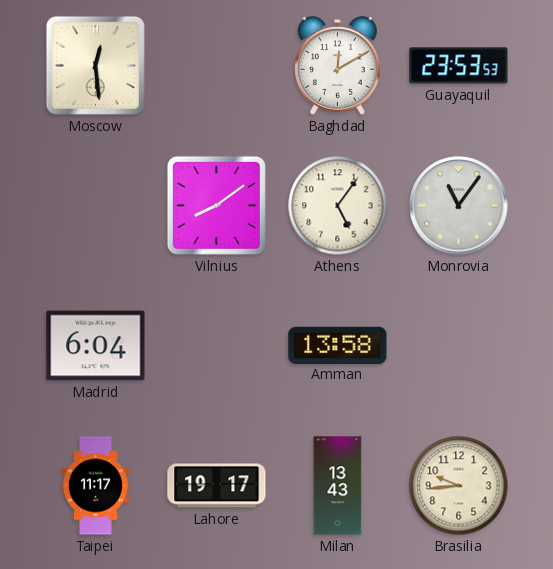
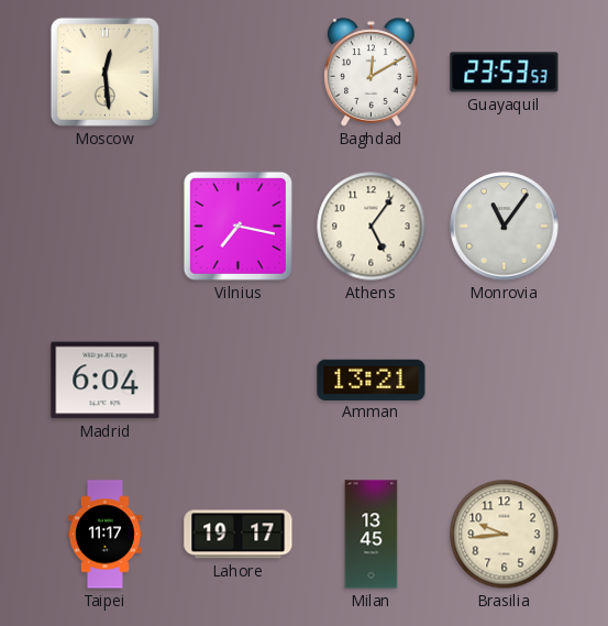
Vilnius: 8:09 -> 7:17 (237, 226)
Amman: 13:58 -> 13:21 (372, 380)
Milan: 13:43 -> 13:45 (372, 535)
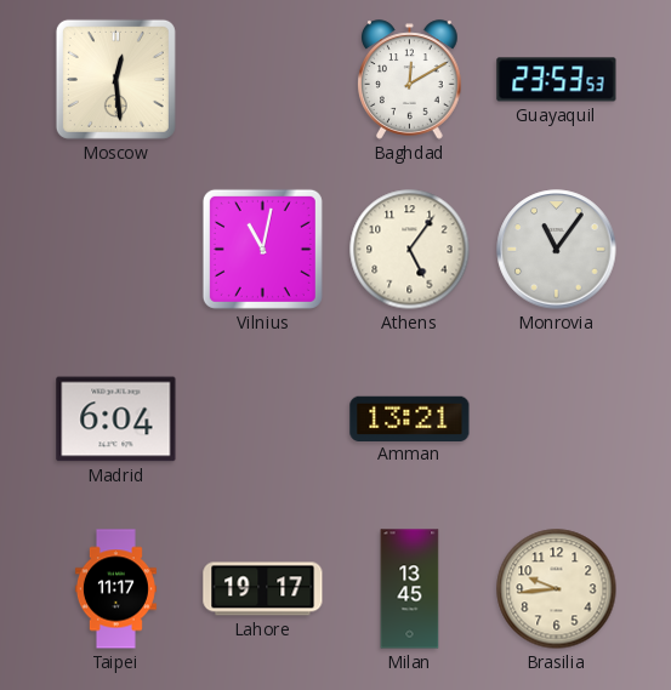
Vilnius: 7:17 -> 11:02 (262, 249)
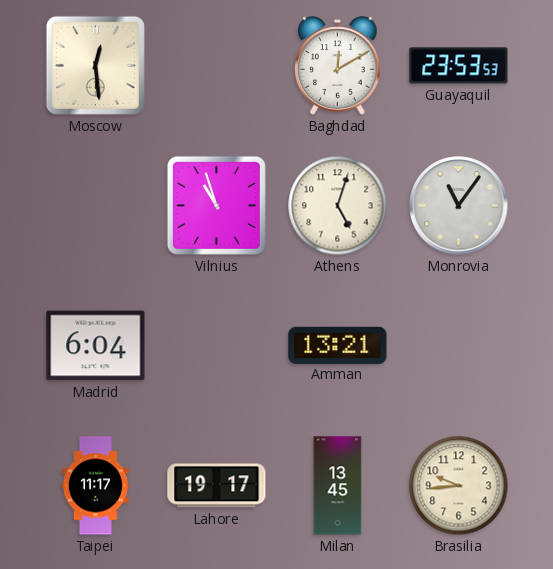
Vilnius: 11:02 -> 10:57 (216, 205)
Athens: 5:06 -> 5:03 (338, 206)
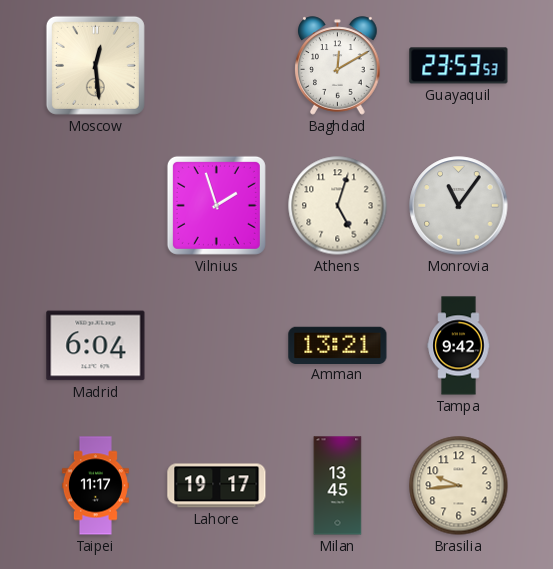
Vilnius: 10:57 -> 1:57 (216, 205)
Tampa: none -> 9:42 (459, 346)
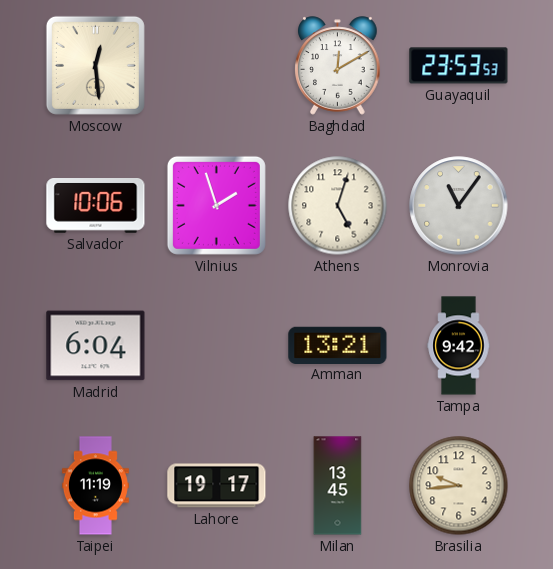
Salvador: none -> 10:06 (96, 206)
Taipei: 11:17 -> 11:19 (95, 486)
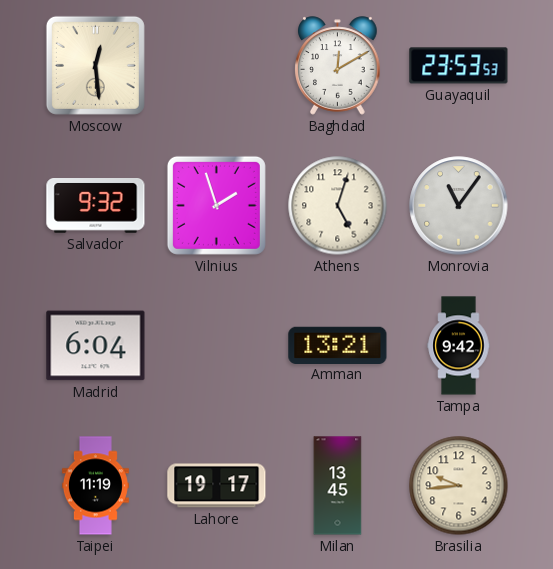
Salvador: 10:06 -> 9:32 (96, 206)
